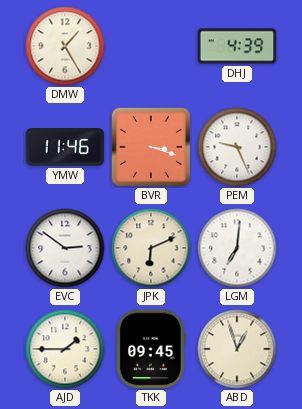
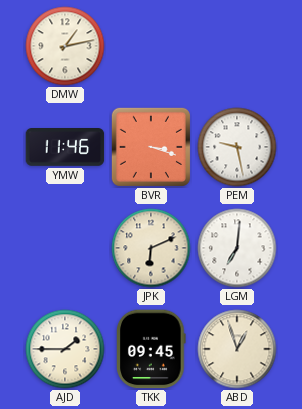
DMW: 1:25 -> 1:13 (65, 46)
DHJ: 4:39 -> none (237, 46)
PEM: 9:26 -> 9:28 (237, 147)
EVC: 2:51 -> none (65, 248)
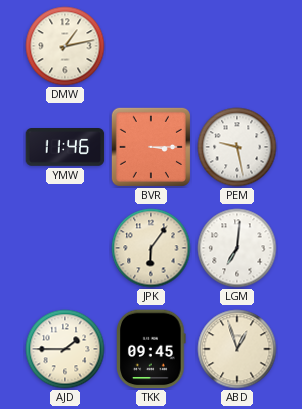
BVR: 3:18 -> 3:15 (151, 147)
JPK: 6:11 -> 6:06 (151, 248)
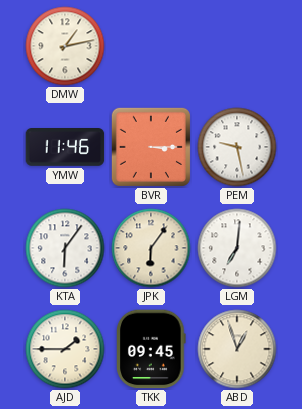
KTA: none -> 6:06 (65, 248)
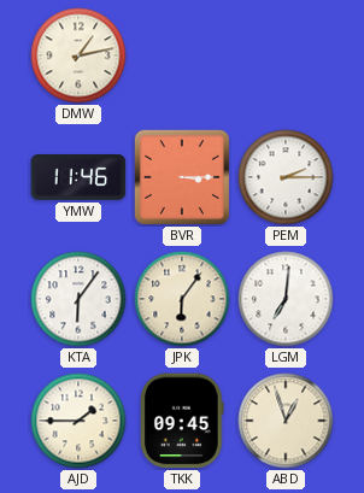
PEM: 9:28 -> 2:15 (286, 177)
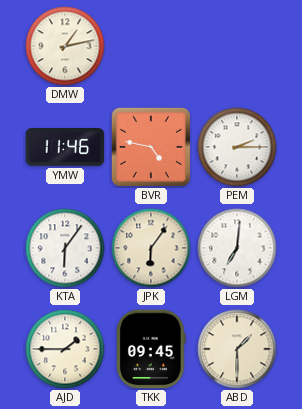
BVR: 3:15 -> 4:47 (151, 147)
ABD: 12:57 -> 1:30 (237, 349)
